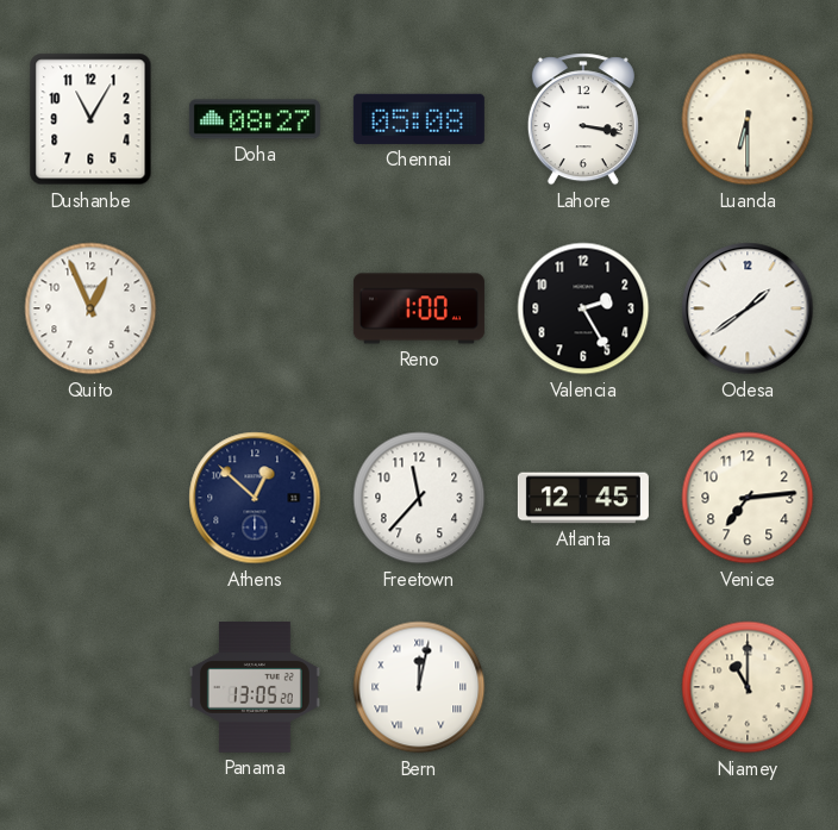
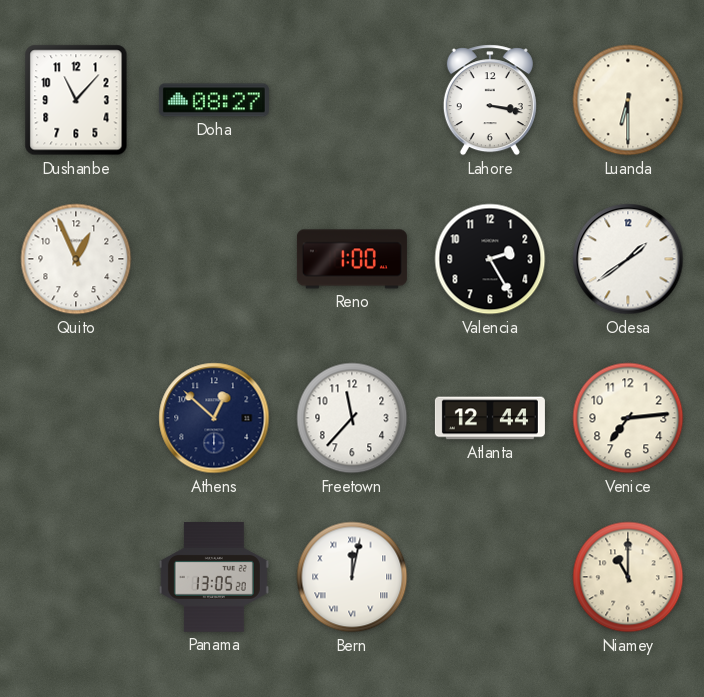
Dushanbe: 11:05 -> 11:07 (76, 100)
Chennai: 05:08 -> none (419, 119)
Atlanta: 12:45 -> 12:44 (490, 418)
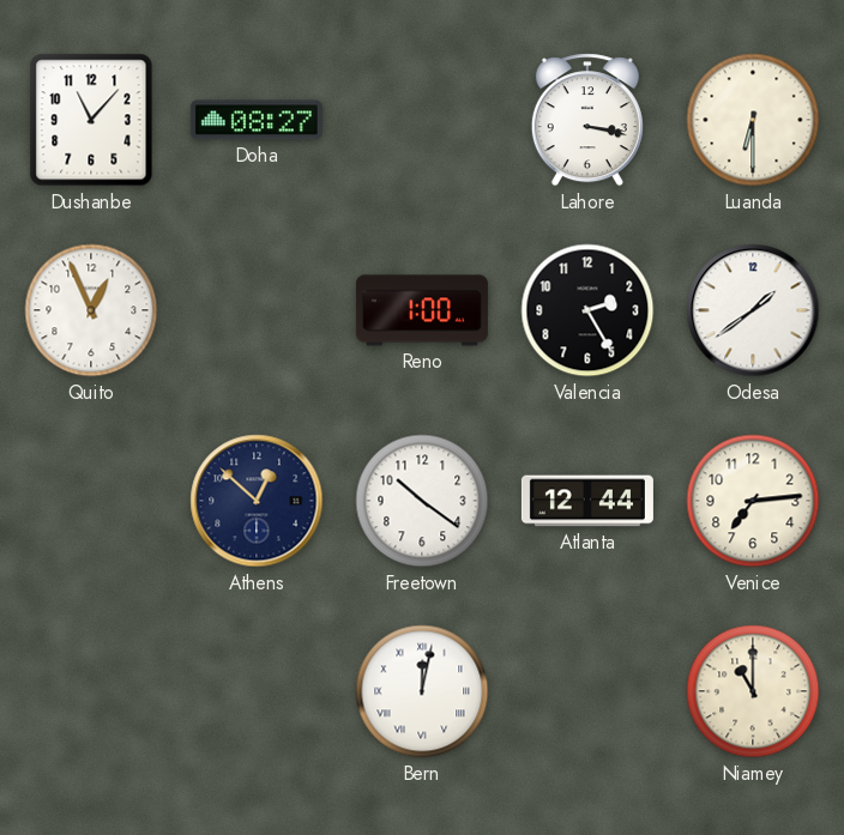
Freetown: 11:37 -> 10:21 (422, 501)
Panama: 13:05 -> none (214, 578)
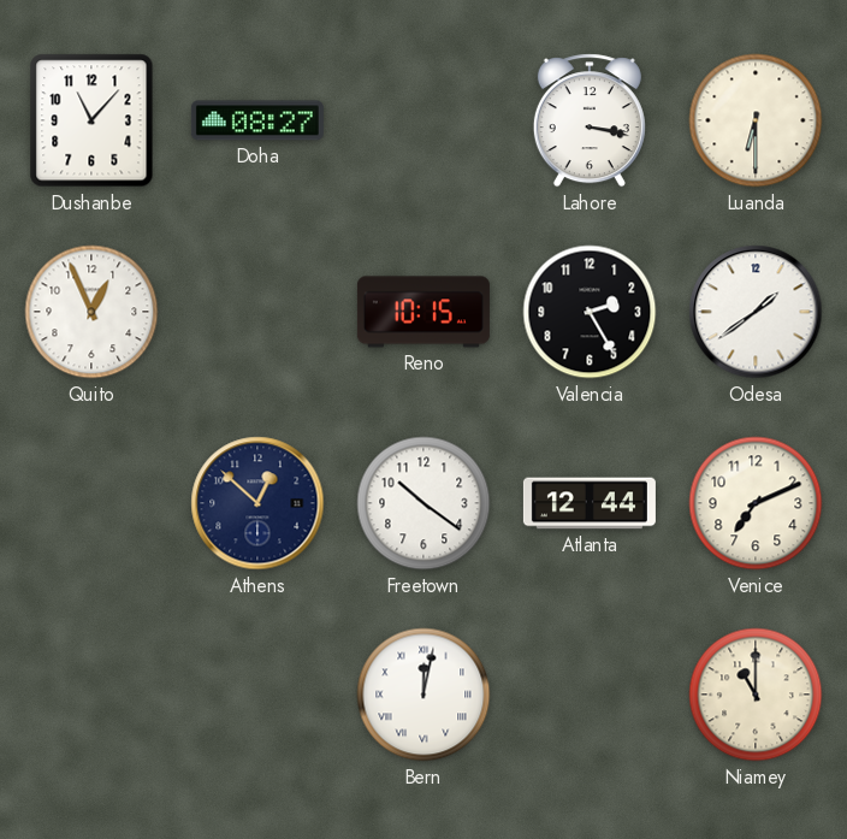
Reno: 1:00 -> 10:15 (423, 312)
Venice: 7:14 -> 7:11 (756, 503)
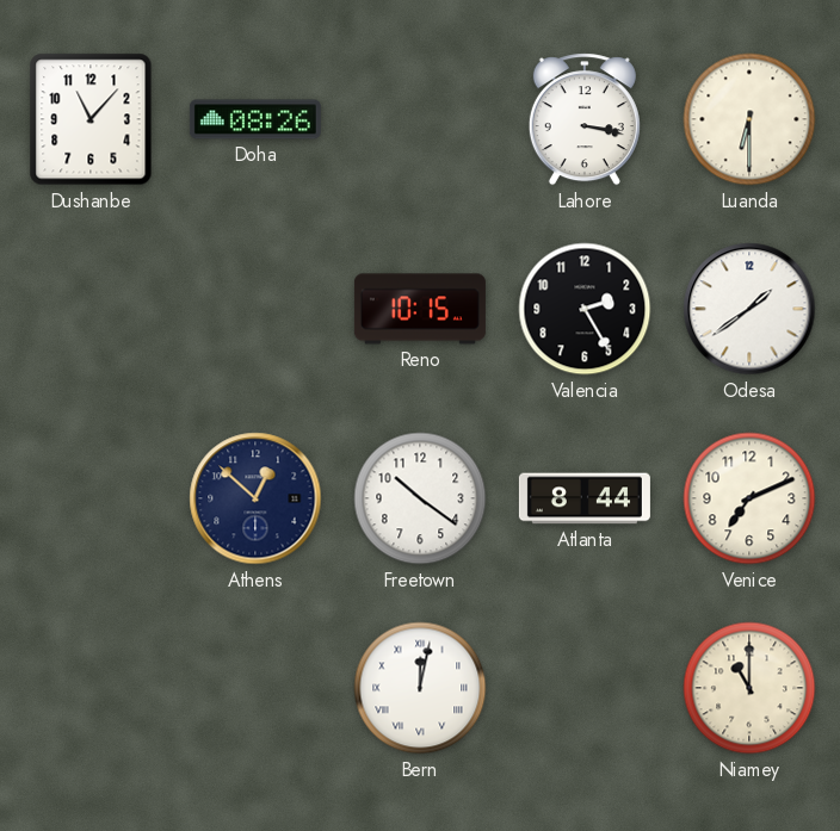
Doha: 08:27 -> 08:26 (255, 119)
Quito: 12:56 -> none (91, 312)
Atlanta: 12:44 -> 8:44 (585, 498)
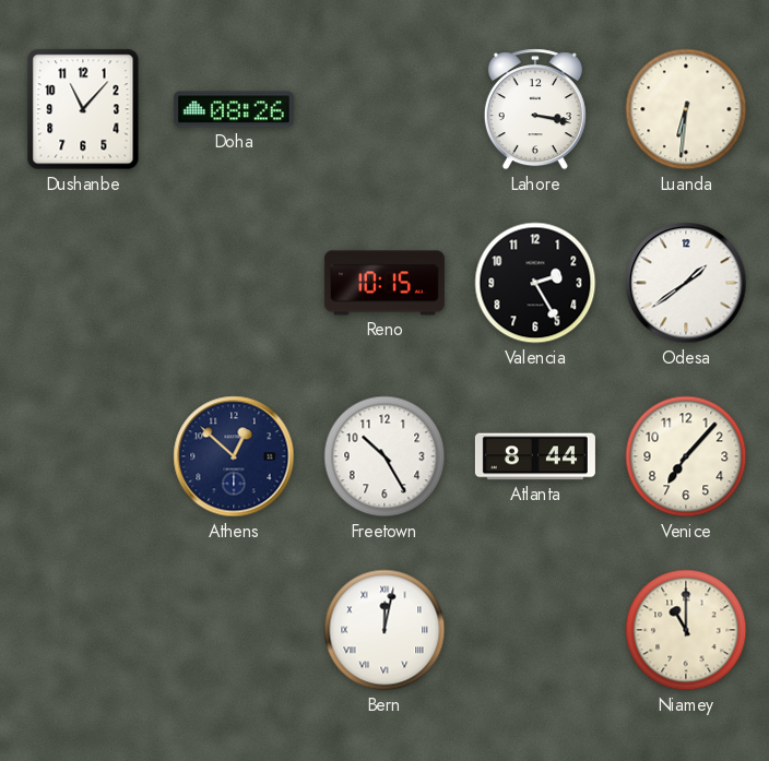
Luanda: 6:30 -> 6:31 (686, 109)
Freetown: 10:21 -> 10:25 (384, 456)
Venice: 7:11 -> 7:07 (686, 456)
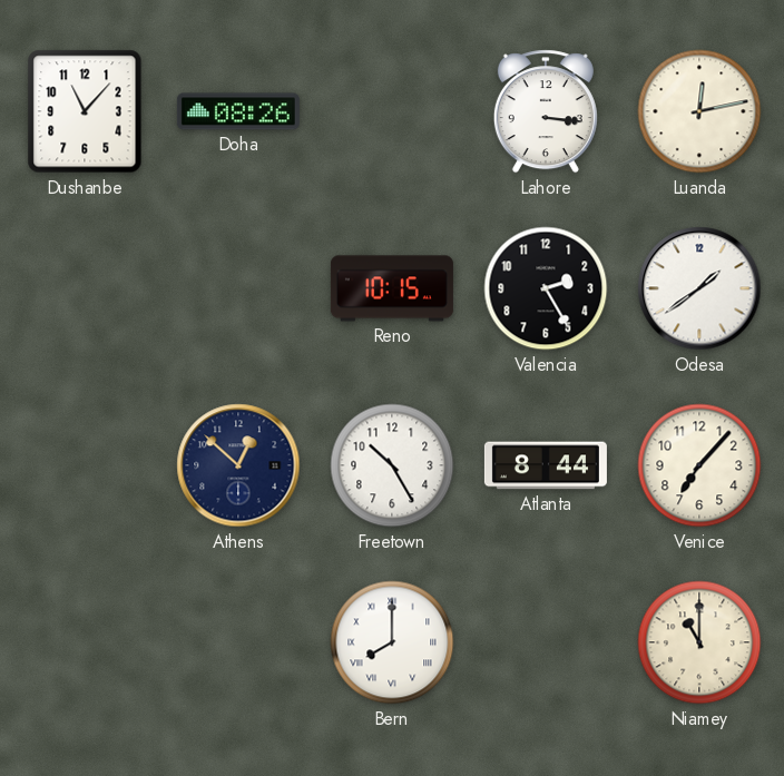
Lahore: 3:17 -> 3:16 (546, 111)
Luanda: 6:31 -> 12:13 (699, 111)
Bern: 12:02 -> 8:00 (392, 642)
